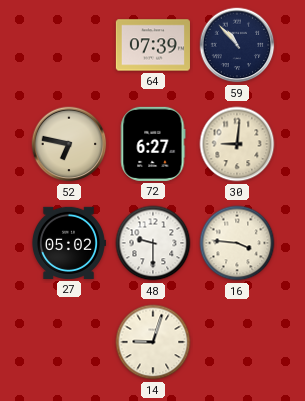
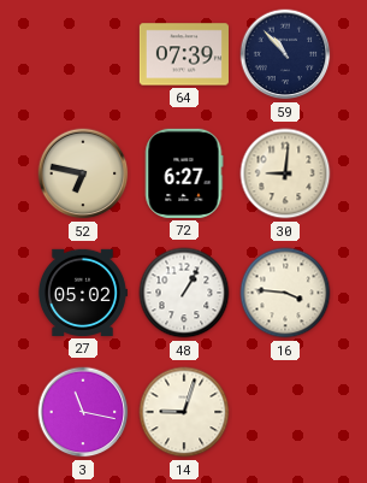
48: 9:30 -> 1:05 (184, 293)
3: none -> 11:17 (83, 412)
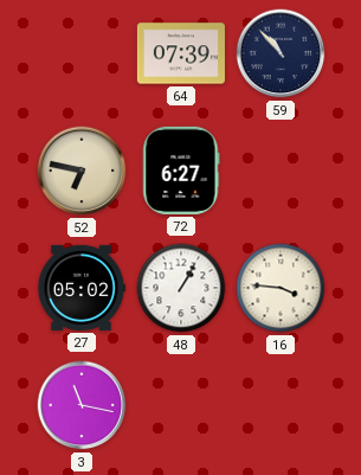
30: 9:01 -> none (285, 173)
14: 9:03 -> none (184, 412)
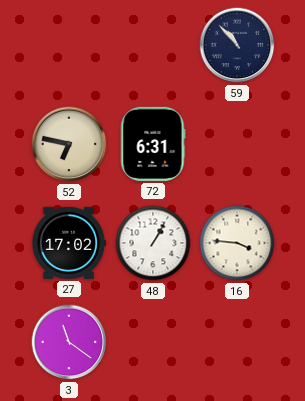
64: 07:39 -> none (181, 53)
72: 6:27 -> 6:31 (153, 144)
27: 05:02 -> 17:02 (68, 243)
3: 11:17 -> 11:21 (69, 342)
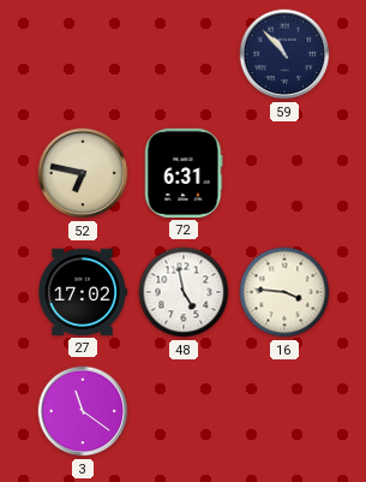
48: 1:05 -> 4:58 (184, 292)
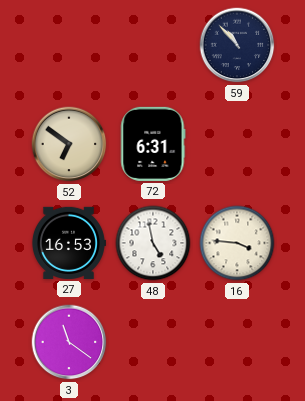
52: 6:47 -> 6:51 (69, 144)
27: 17:02 -> 16:53 (68, 243)
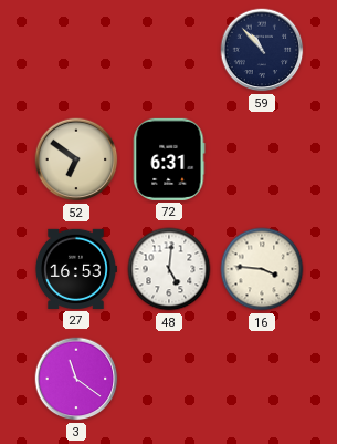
48: 4:58 -> 5:01 (169, 269)
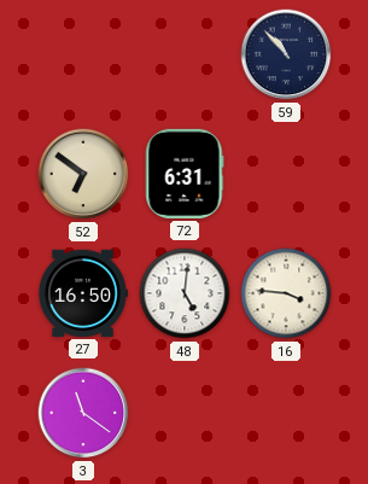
27: 16:53 -> 16:50 (82, 293)
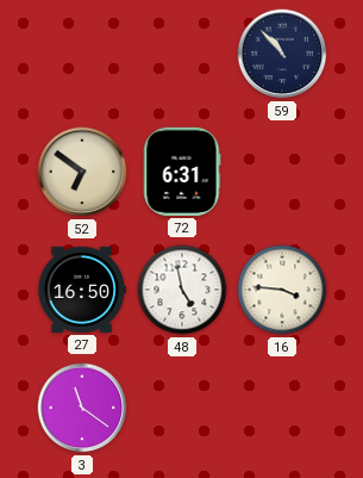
48: 5:01 -> 4:58 (182, 290)
